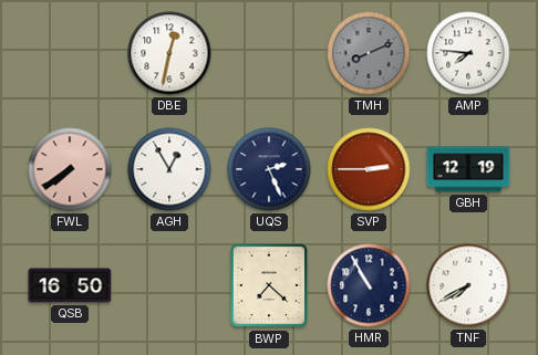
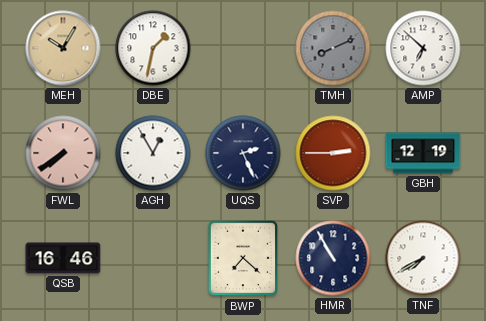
MEH: none -> 10:05 (63, 48)
DBE: 12:32 -> 1:32 (153, 48)
AMP: 7:46 -> 6:52 (423, 48)
QSB: 16:50 -> 16:46 (63, 258)
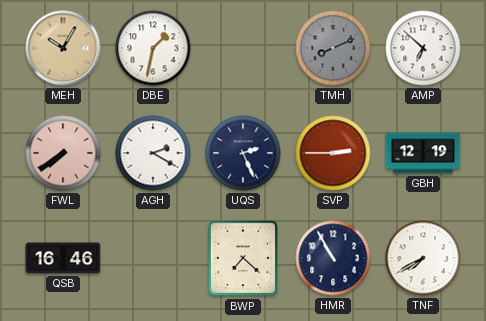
AGH: 12:55 -> 2:20 (153, 153)
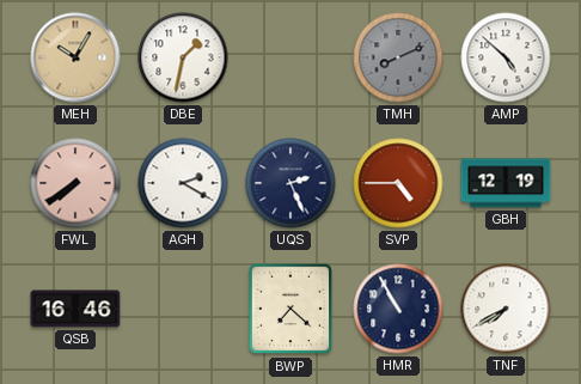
AMP: 6:52 -> 4:52 (506, 57)
SVP: 2:45 -> 4:45 (398, 183)
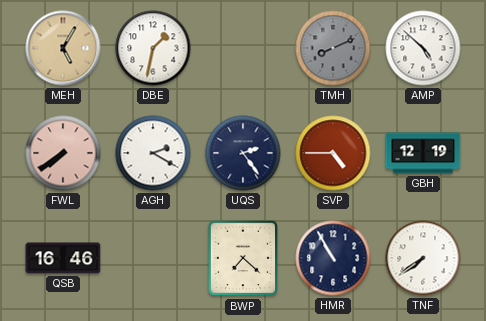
MEH: 10:05 -> 5:05 (63, 48)
UQS: 2:26 -> 2:24 (243, 153)
TNF: 7:40 -> 7:39 (423, 258)
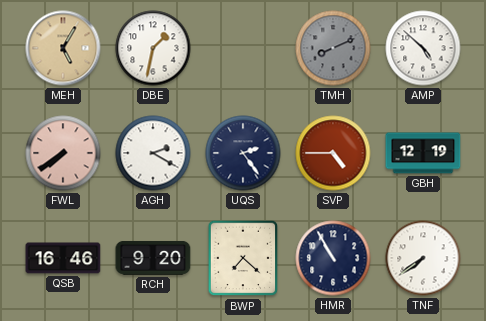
RCH: none -> 9:20 (153, 258)
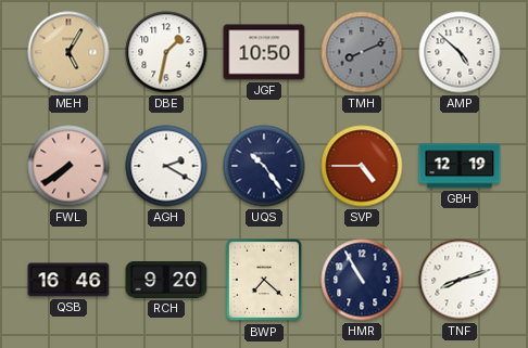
JGF: none -> 10:50 (264, 52)
UQS: 2:24 -> 10:24 (264, 166)
TNF: 7:39 -> 8:12 (460, 280)
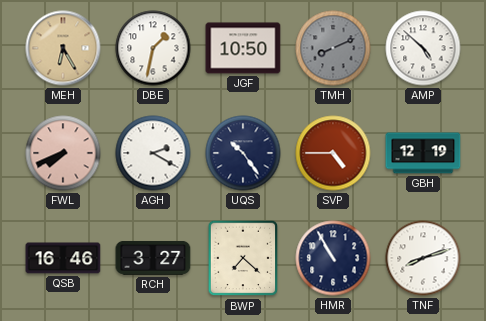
MEH: 5:05 -> 6:25 (63, 48)
FWL: 7:39 -> 7:41 (63, 153)
RCH: 9:20 -> 3:27 (153, 258)
